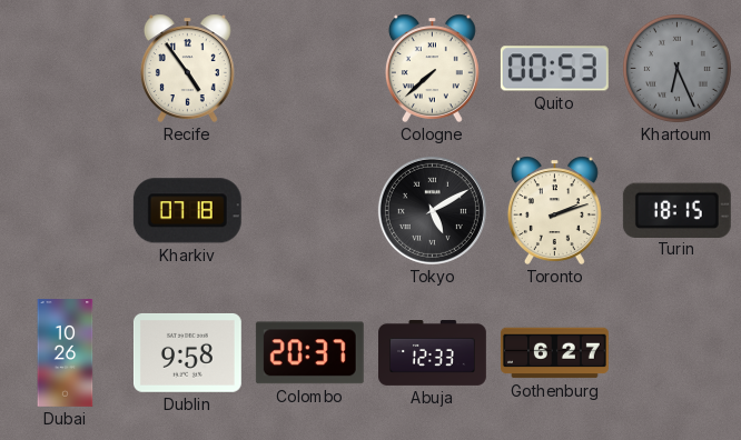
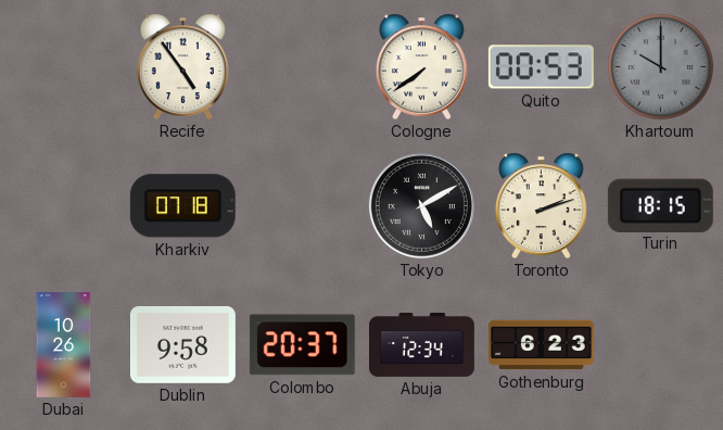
Cologne: 7:38 -> 7:39 (421, 66)
Khartoum: 6:26 -> 10:00 (660, 66)
Abuja: 12:33 -> 12:34 (422, 345)
Gothenburg: 6:27 -> 6:23 (541, 345)
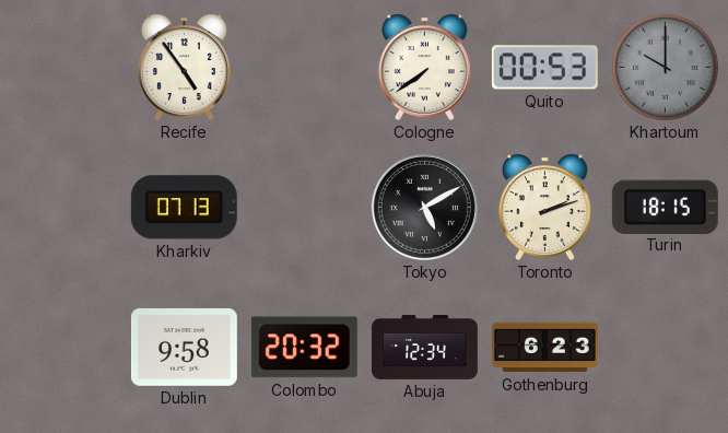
Kharkiv: 07:18 -> 07:13 (184, 208)
Dubai: 10:26 -> none (64, 345)
Colombo: 20:37 -> 20:32 (304, 348)
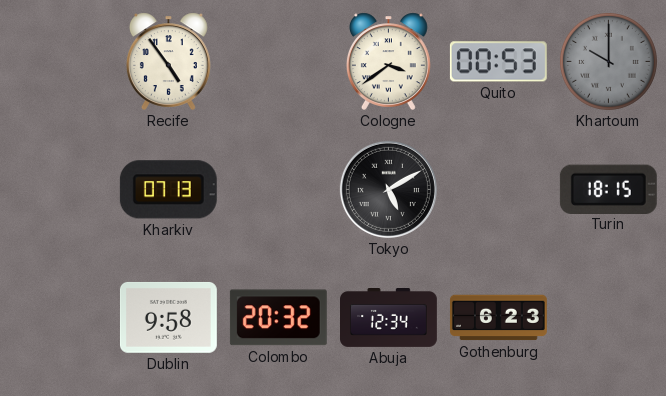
Cologne: 7:39 -> 3:39 (388, 61)
Toronto: 2:12 -> none (544, 207)
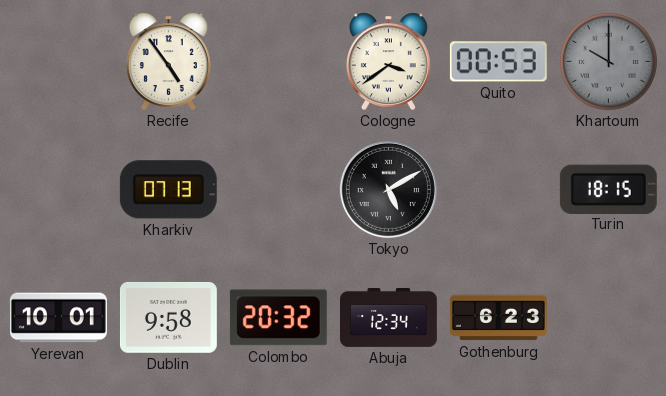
Yerevan: none -> 10:01 (58, 318)
